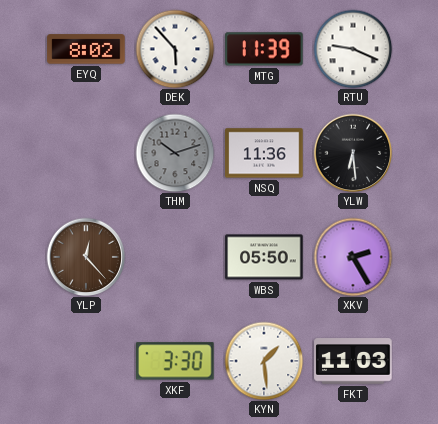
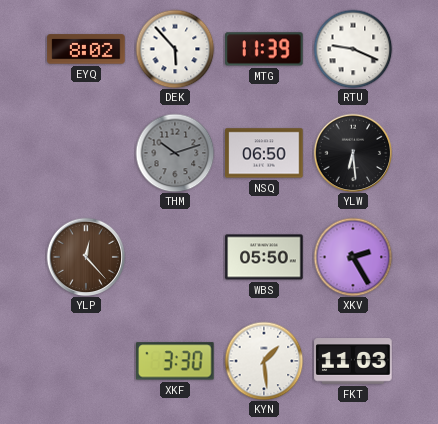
NSQ: 11:36 -> 06:50 (264, 153)
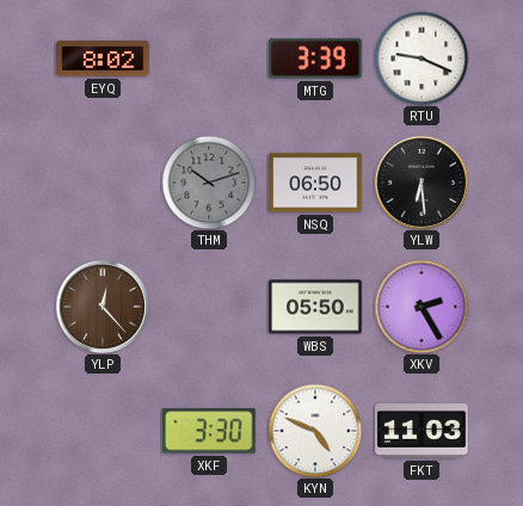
DEK: 5:53 -> none (175, 49)
MTG: 11:39 -> 3:39 (315, 58)
KYN: 1:29 -> 4:49 (315, 431)
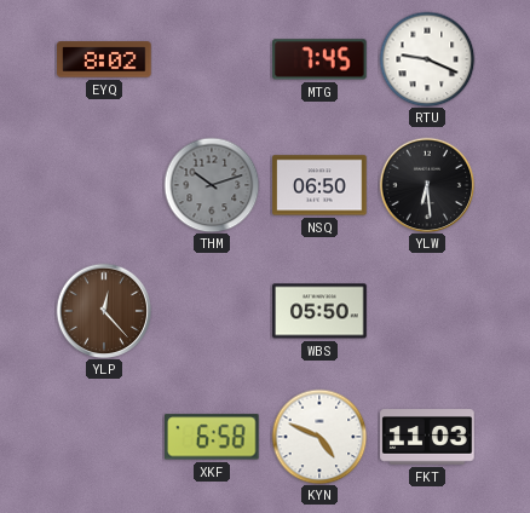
MTG: 3:39 -> 7:45 (319, 59)
XKV: 2:25 -> none (422, 307)
XKF: 3:30 -> 6:58 (213, 437)
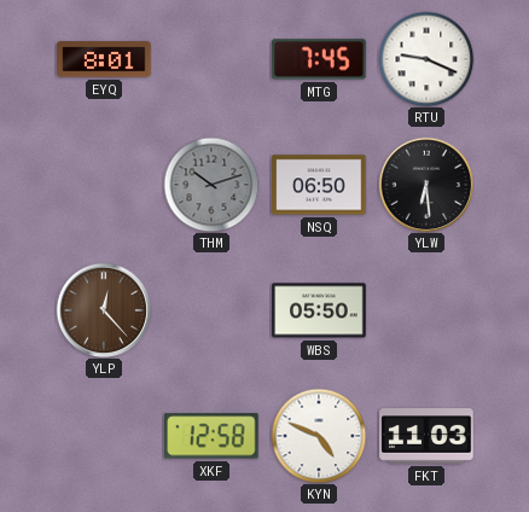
EYQ: 8:02 -> 8:01 (104, 59)
XKF: 6:58 -> 12:58 (213, 436)
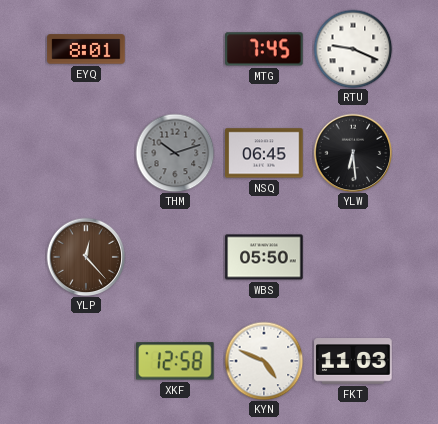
NSQ: 06:50 -> 06:45 (264, 153)
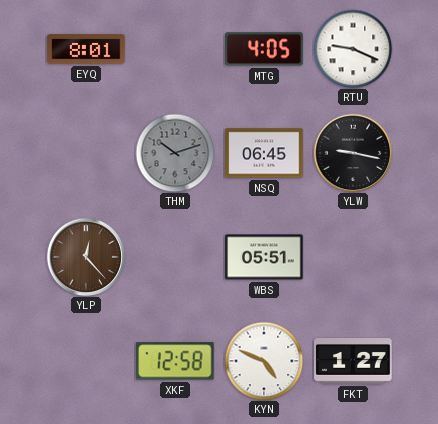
MTG: 7:45 -> 4:05 (264, 49)
YLW: 6:29 -> 9:17 (353, 153)
WBS: 05:50 -> 05:51 (264, 257)
FKT: 11:03 -> 1:27 (353, 361)
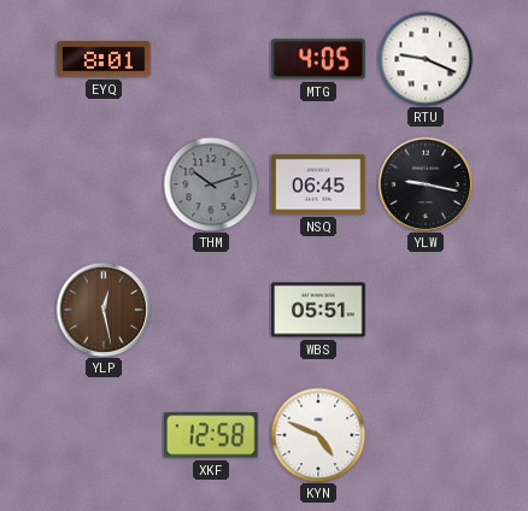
YLP: 12:23 -> 12:28 (104, 310)
FKT: 1:27 -> none (353, 361)
